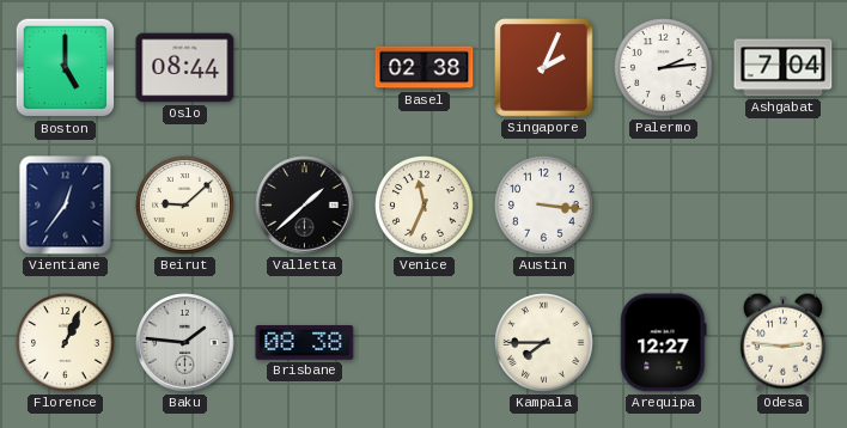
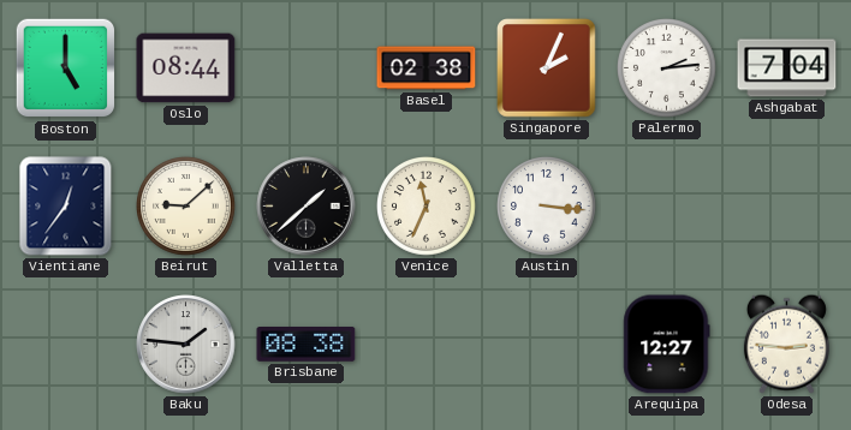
Florence: 1:04 -> none (66, 343)
Kampala: 7:45 -> none (544, 343)
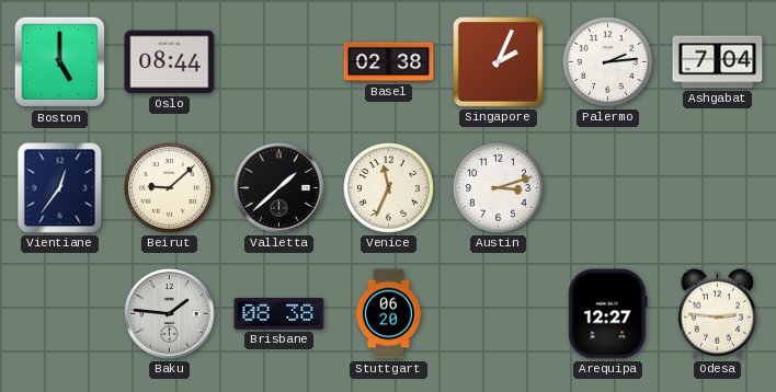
Austin: 3:16 -> 3:12 (499, 188)
Stuttgart: none -> 06:20 (388, 314)
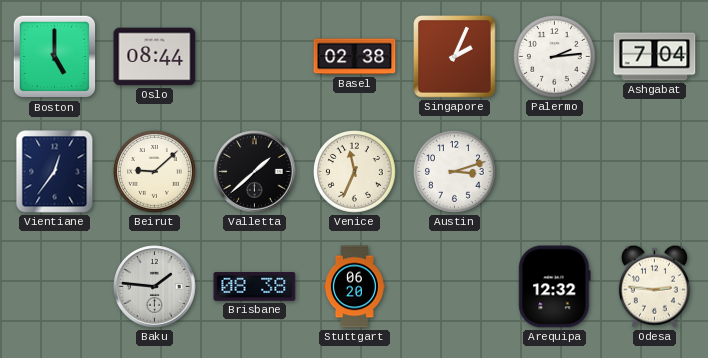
Arequipa: 12:27 -> 12:32 (555, 287)
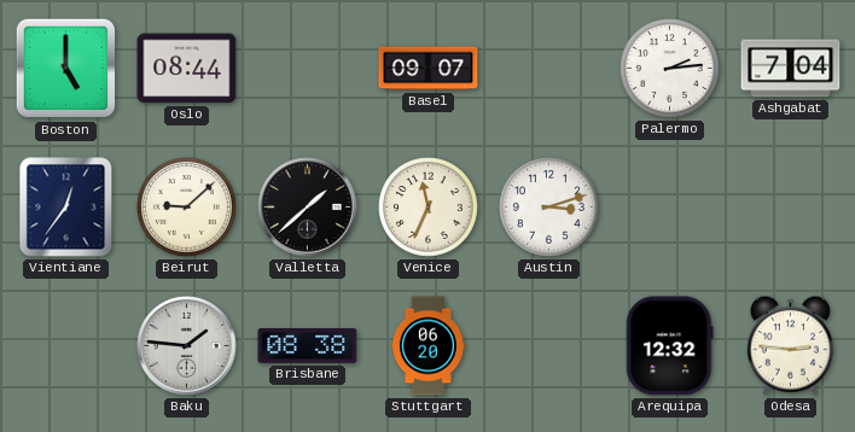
Basel: 02:38 -> 09:07 (429, 69)
Singapore: 2:04 -> none (455, 57)
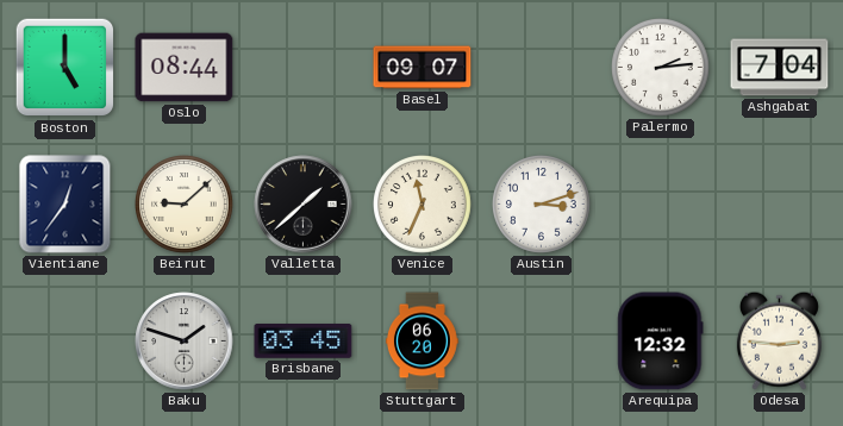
Baku: 1:46 -> 1:48 (185, 342)
Brisbane: 08:38 -> 03:45 (304, 342)
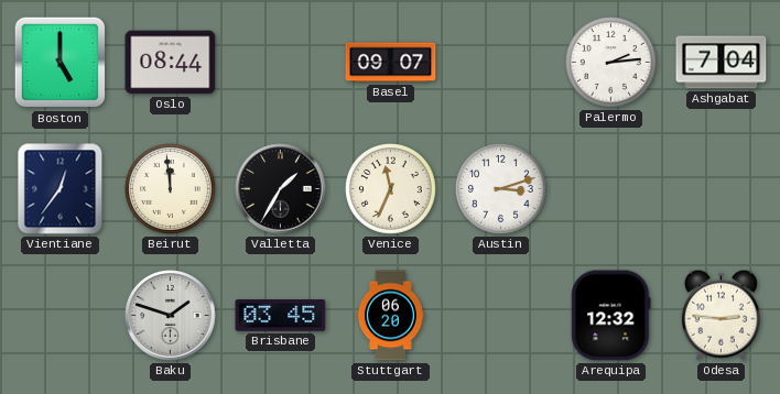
Beirut: 9:08 -> 11:59 (171, 189)
Valletta: 1:38 -> 1:35 (281, 189)
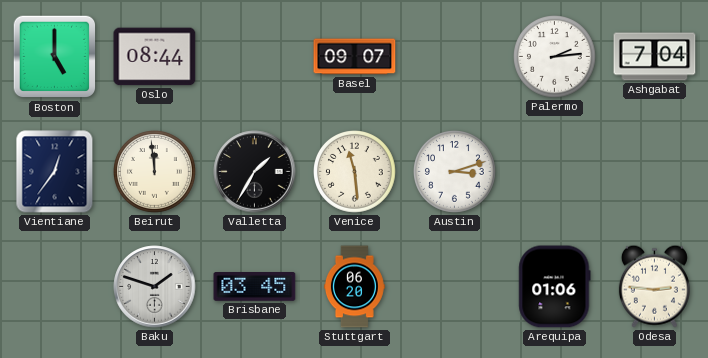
Venice: 11:34 -> 11:29 (355, 172)
Arequipa: 12:32 -> 01:06 (555, 287)
